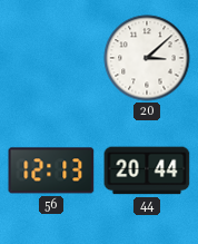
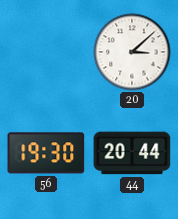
56: 12:13 -> 19:30 (46, 153)
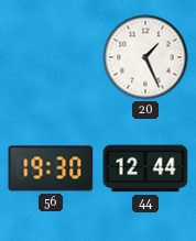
20: 3:08 -> 1:26 (145, 57)
44: 20:44 -> 12:44 (145, 168)
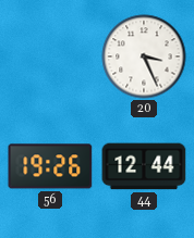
20: 1:26 -> 3:26 (144, 57)
56: 19:30 -> 19:26 (50, 166)
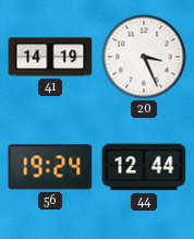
41: none -> 14:19 (50, 57)
56: 19:26 -> 19:24 (50, 167)
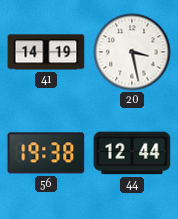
20: 3:26 -> 3:28 (132, 52)
56: 19:24 -> 19:38 (46, 153)
